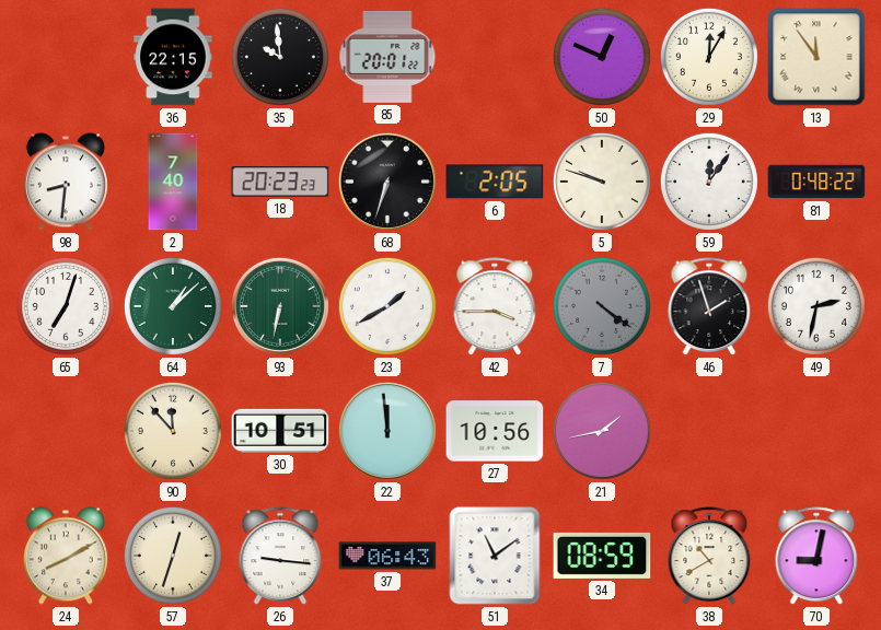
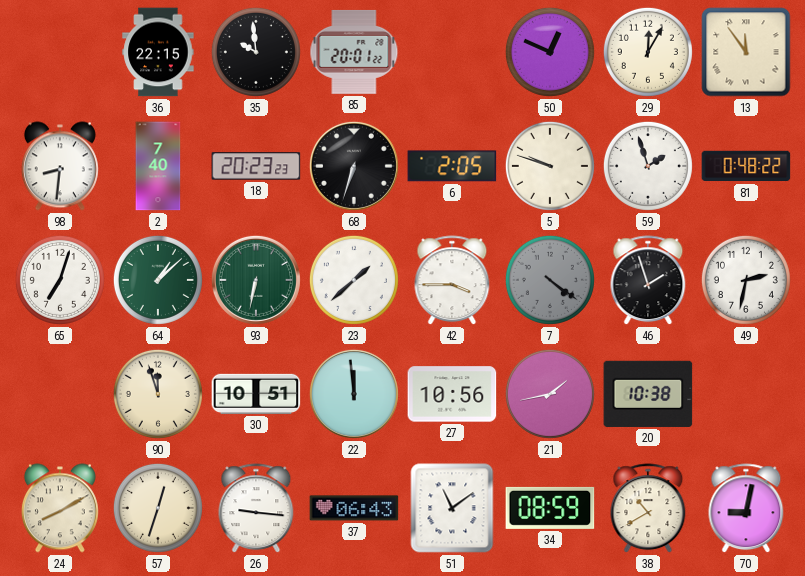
59: 12:06 -> 1:57 (648, 166)
23: 1:40 -> 1:38 (354, 280)
90: 11:53 -> 11:57 (158, 394)
20: none -> 10:38 (648, 394)
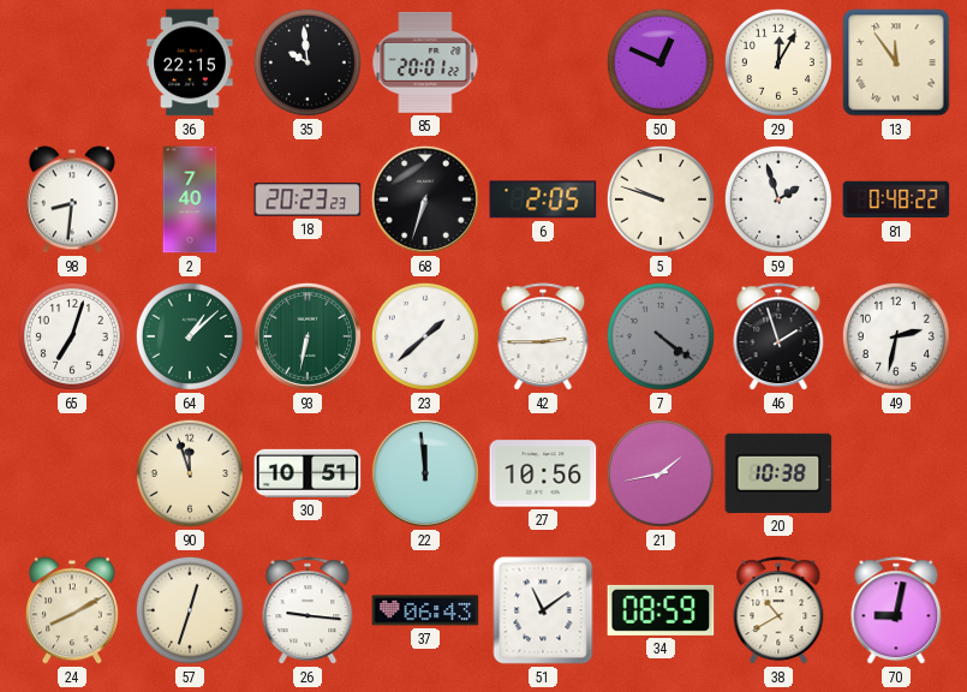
42: 3:45 -> 2:45 (543, 338)
